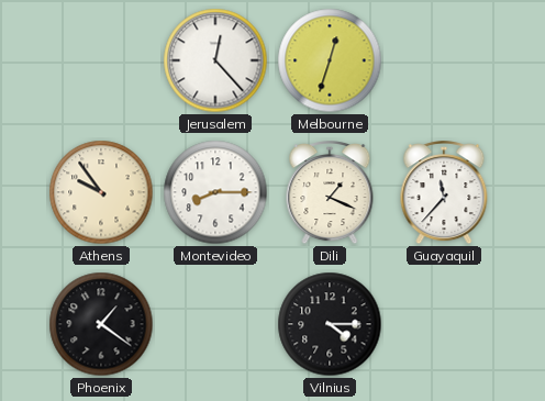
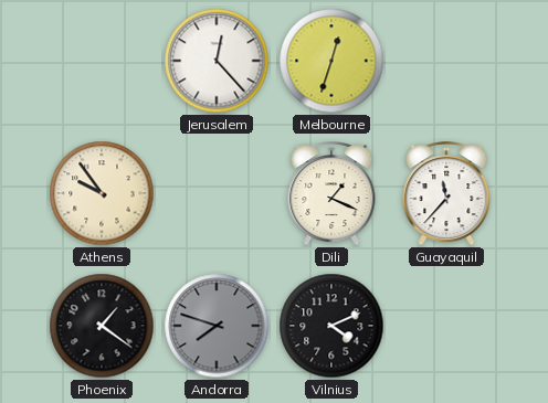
Montevideo: 8:15 -> none (215, 192)
Andorra: none -> 7:48 (217, 326)
Vilnius: 4:15 -> 4:11 (331, 326)
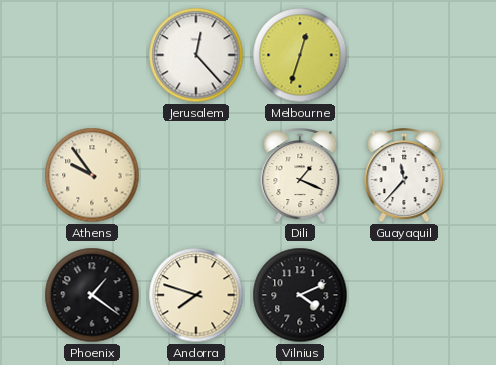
Andorra dial: grey -> cream (196, 295)
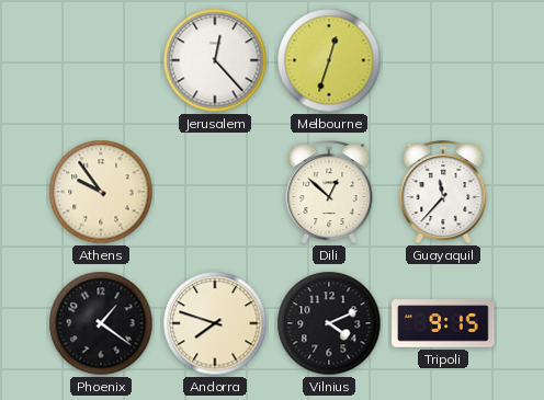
Dili: 1:19 -> 12:52 (329, 192)
Tripoli: none -> 9:15 (443, 323)
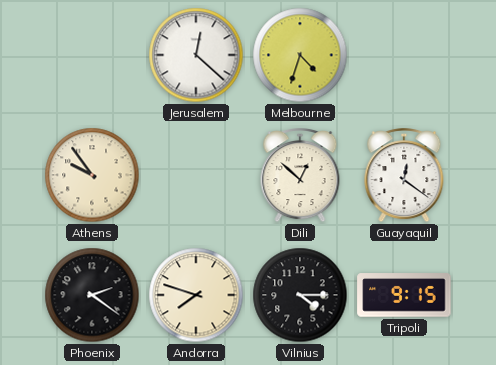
Jerusalem: 12:23 -> 12:22 (196, 55)
Melbourne: 12:33 -> 4:33 (300, 55)
Guayaquil: 11:37 -> 12:21 (404, 175)
Phoenix: 1:21 -> 2:21 (92, 295)
Vilnius: 4:11 -> 4:15 (300, 295)
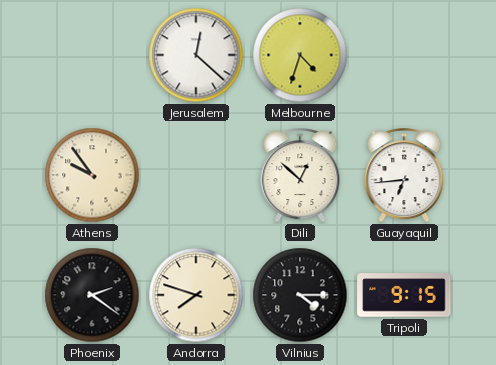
Guayaquil: 12:21 -> 6:44 (404, 175)
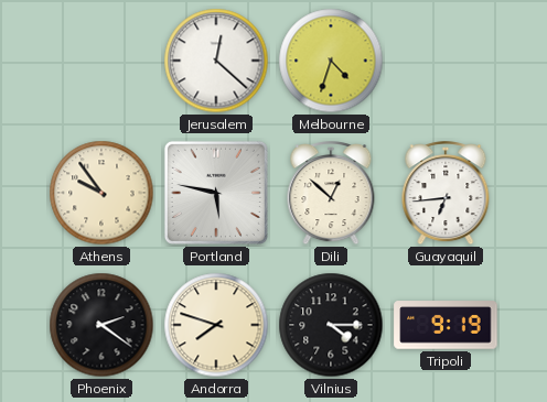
Portland: none -> 5:47 (216, 193)
Tripoli: 9:15 -> 9:19 (446, 325)
